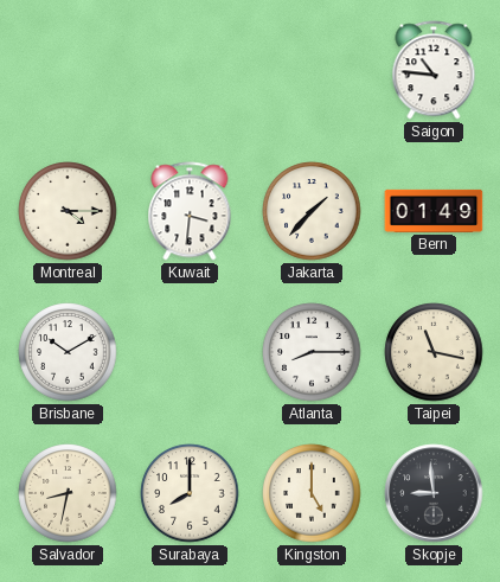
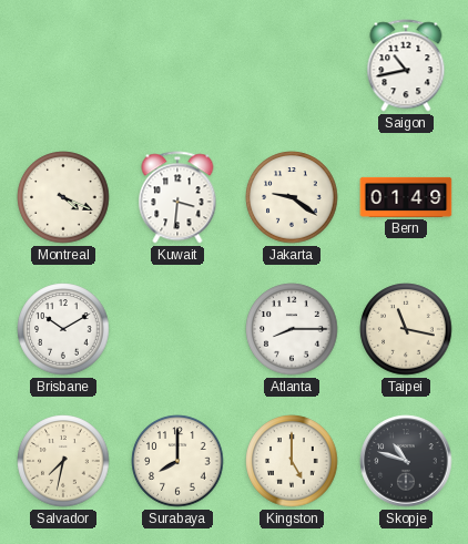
Saigon: 10:46 -> 10:43 (406, 65)
Montreal: 4:15 -> 4:19 (63, 197)
Jakarta: 1:37 -> 9:21 (292, 197)
Salvador: 8:32 -> 7:32 (63, 461)
Skopje: 8:59 -> 10:48 (406, 461)
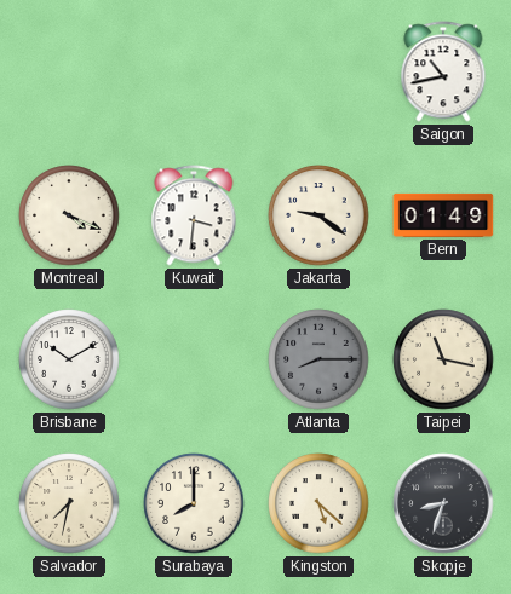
Atlanta dial: white -> grey (318, 359)
Kingston: 5:00 -> 5:22 (318, 503)
Skopje: 10:48 -> 8:33 (443, 503)
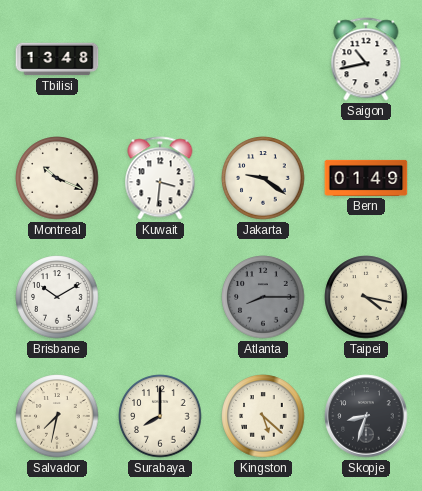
Tbilisi: none -> 13:48 (57, 59)
Montreal: 4:19 -> 10:19 (57, 178)
Taipei: 11:17 -> 4:17 (366, 297)
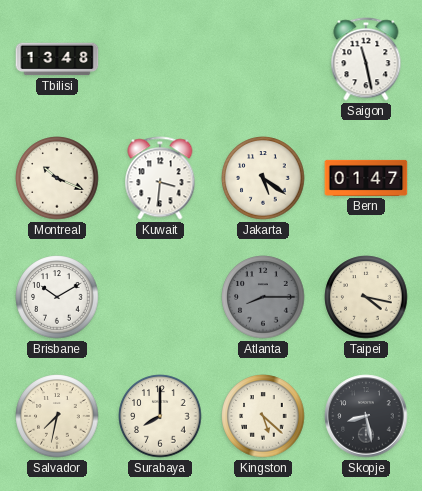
Saigon: 10:43 -> 11:28 (366, 59)
Jakarta: 9:21 -> 5:21 (263, 178)
Bern: 01:49 -> 01:47 (366, 178)
Skopje: 8:33 -> 8:28 (366, 416)
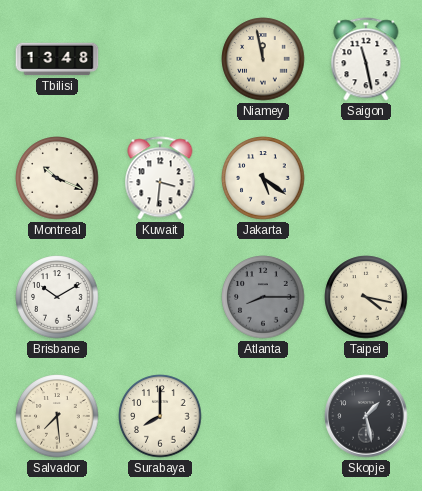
Niamey: none -> 11:58 (263, 59)
Bern: 01:47 -> none (366, 178)
Salvador: 7:32 -> 7:29 (57, 416)
Kingston: 5:22 -> none (263, 416)
Skopje: 8:28 -> 1:28 (366, 416)
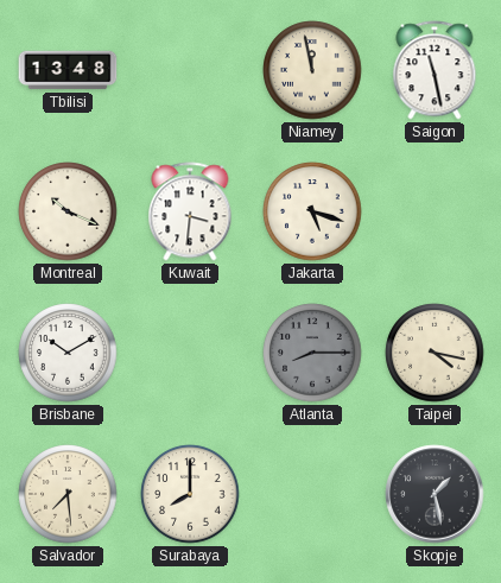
Jakarta: 5:21 -> 5:18 (312, 211)
